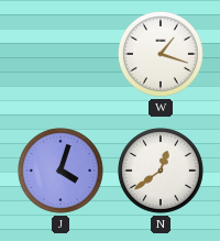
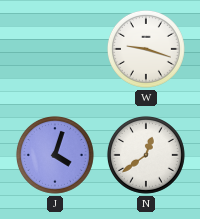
W: 1:18 -> 9:18 (146, 49)
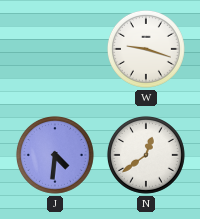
J: 4:03 -> 4:31 (55, 155)
